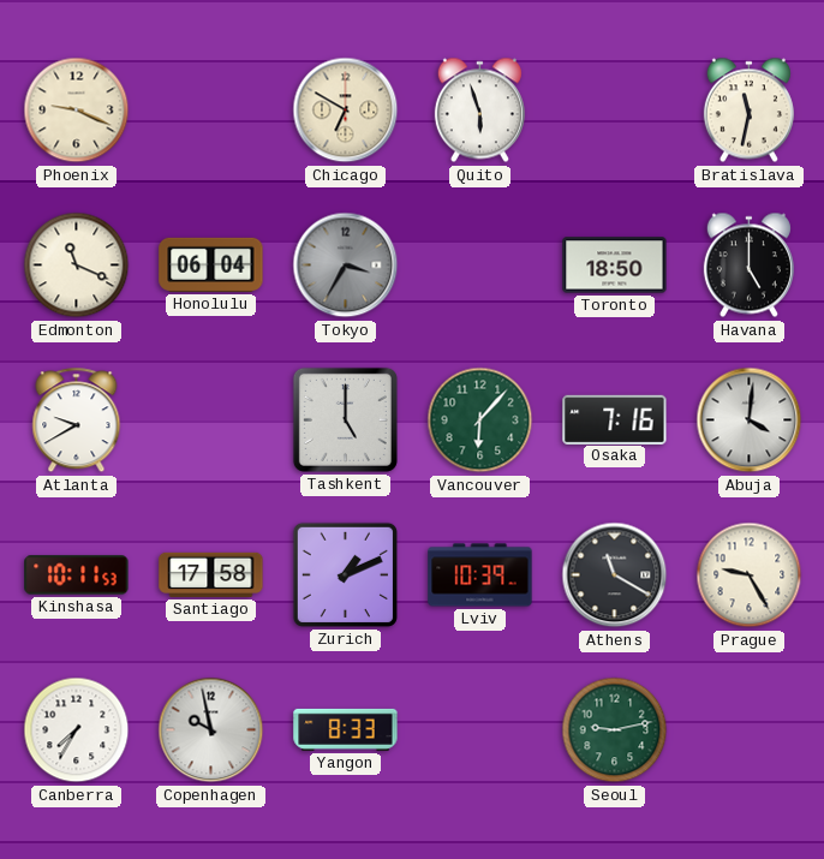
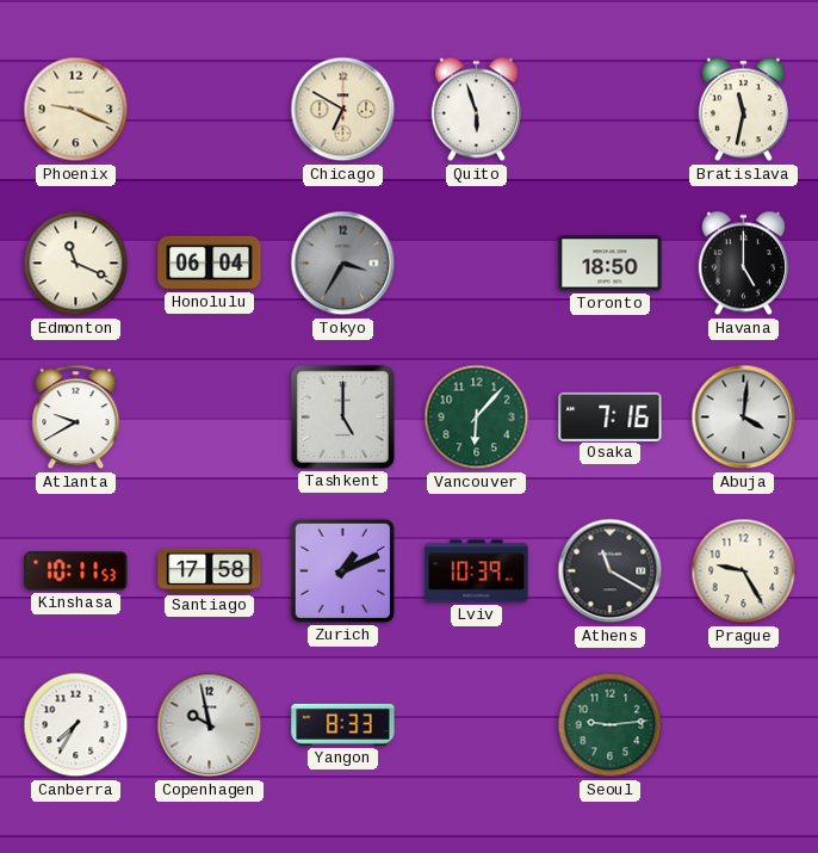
Seoul: 9:13 -> 9:14 (611, 725)
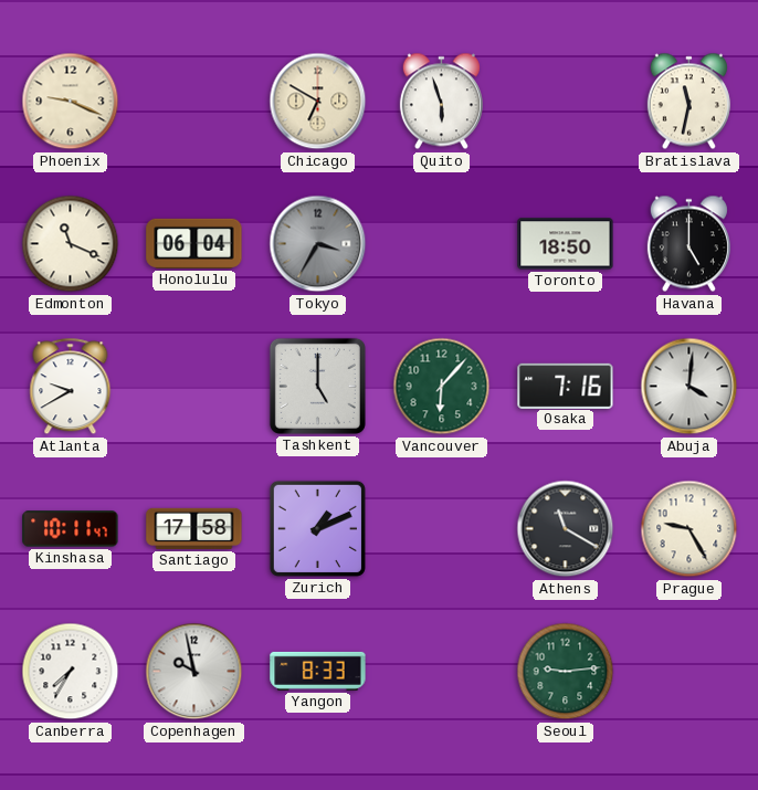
Kinshasa: 10:11:53 -> 10:11:47 (71, 529)
Lviv: 10:39 -> none (477, 571)
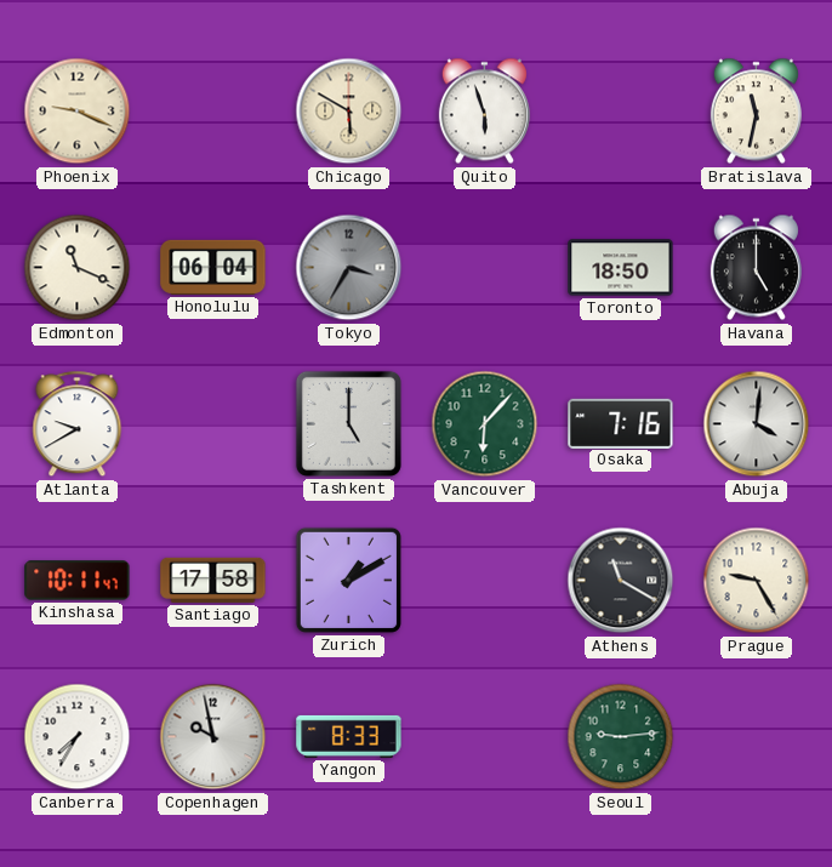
Chicago: 6:50 -> 5:50 (349, 112)
Zurich: 1:11 -> 1:10 (348, 580)
